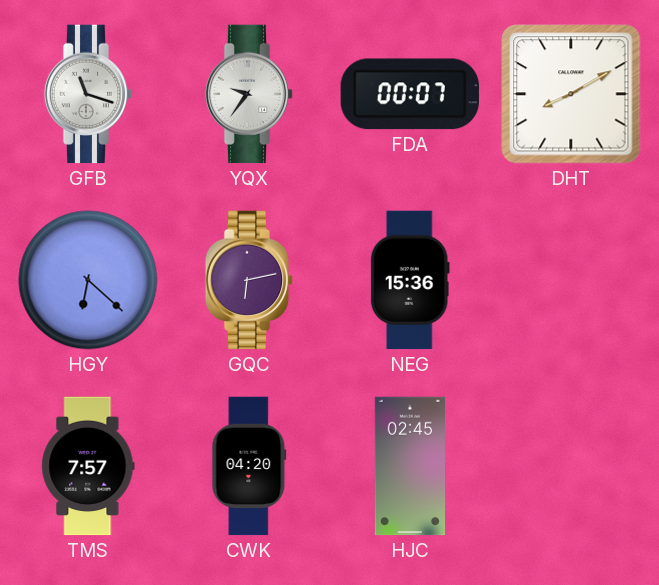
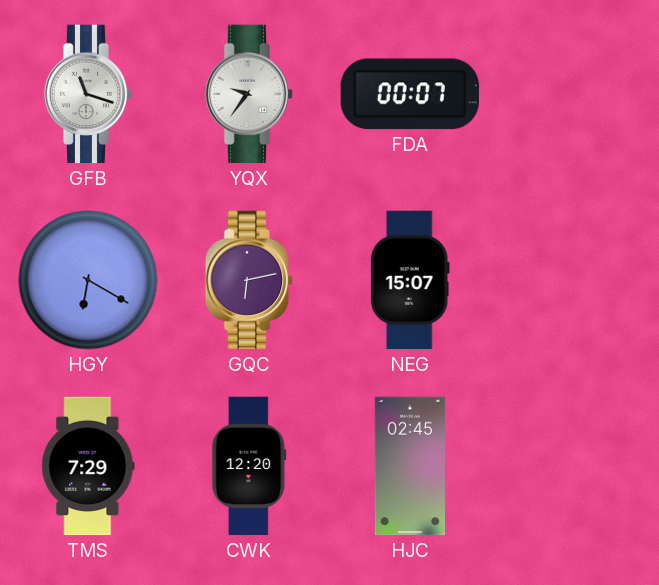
DHT: 8:10 -> none (571, 94)
HGY: 6:22 -> 6:20 (88, 280)
NEG: 15:36 -> 15:07 (410, 280)
TMS: 7:57 -> 7:29 (88, 466)
CWK: 04:20 -> 12:20 (249, 466)
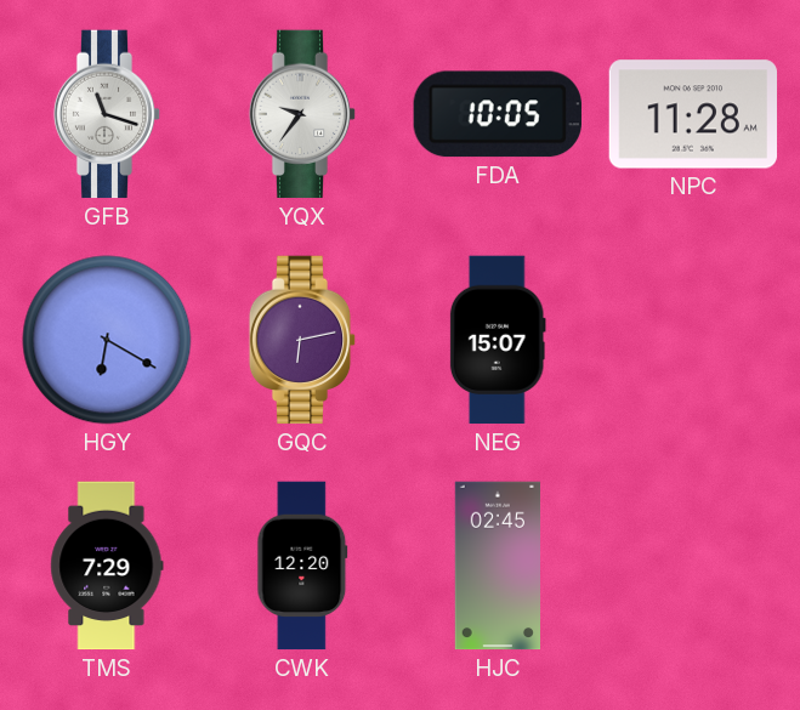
FDA: 00:07 -> 10:05 (498, 114)
NPC: none -> 11:28 (693, 114)
